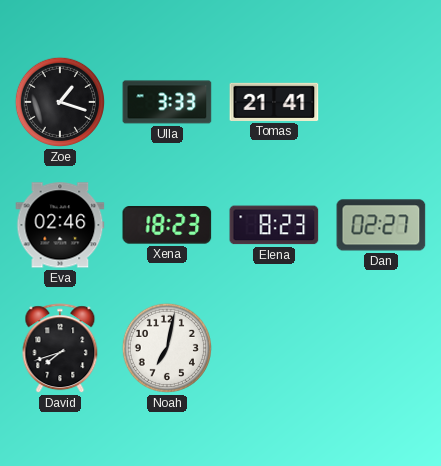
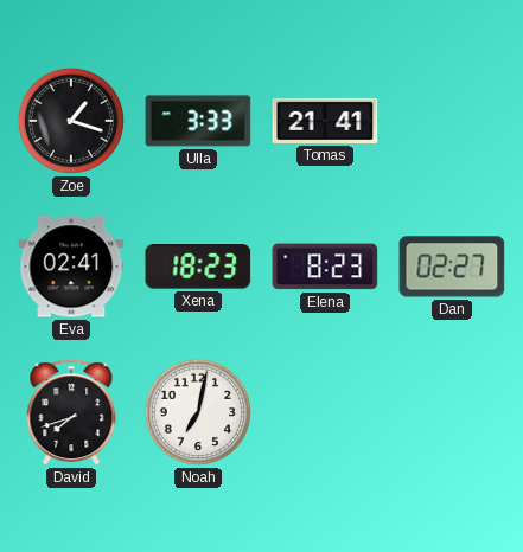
Eva: 02:46 -> 02:41 (71, 267)
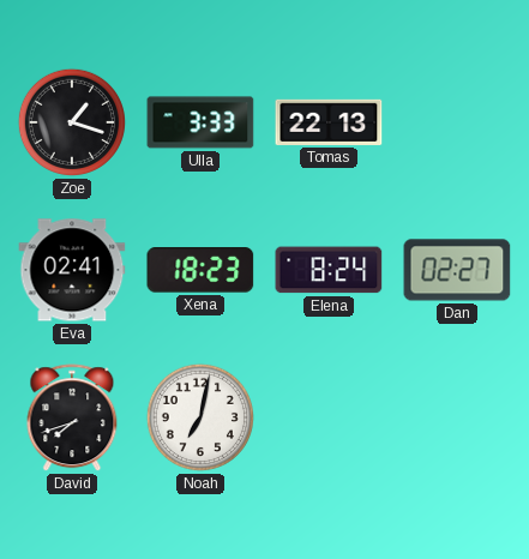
Tomas: 21:41 -> 22:13 (329, 122)
Elena: 8:23 -> 8:24 (329, 270)
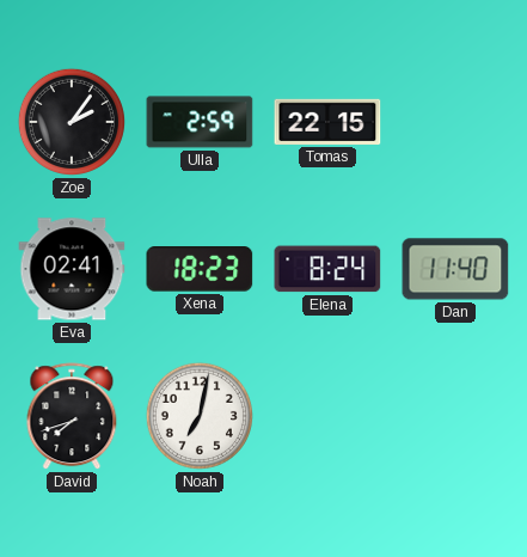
Zoe: 1:18 -> 2:06 (72, 122)
Ulla: 3:33 -> 2:59 (200, 122)
Tomas: 22:13 -> 22:15 (327, 122)
Dan: 02:27 -> 11:40 (455, 269)
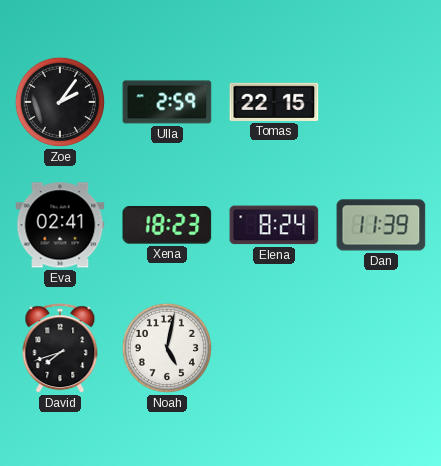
Dan: 11:40 -> 11:39 (381, 225)
Noah: 7:02 -> 5:02 (167, 348)
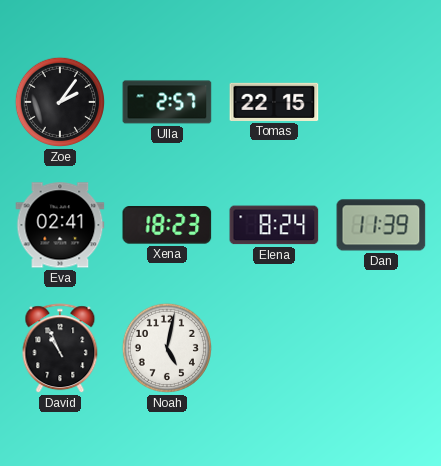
Ulla: 2:59 -> 2:57 (167, 102)
David: 7:42 -> 10:56 (60, 349)
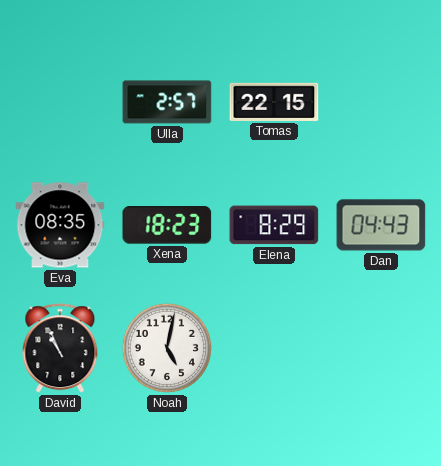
Zoe: 2:06 -> none (60, 102)
Eva: 02:41 -> 08:35 (60, 225)
Elena: 8:24 -> 8:29 (274, 225)
Dan: 11:39 -> 04:43 (381, 225)
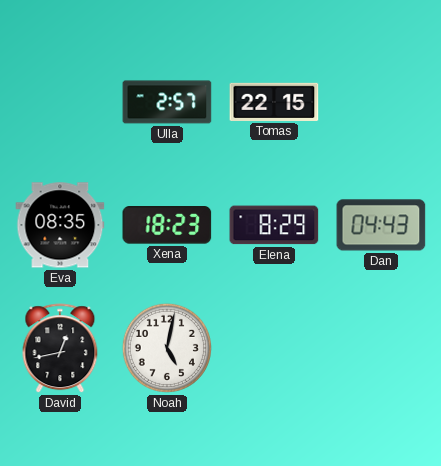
David: 10:56 -> 12:43 (60, 349)
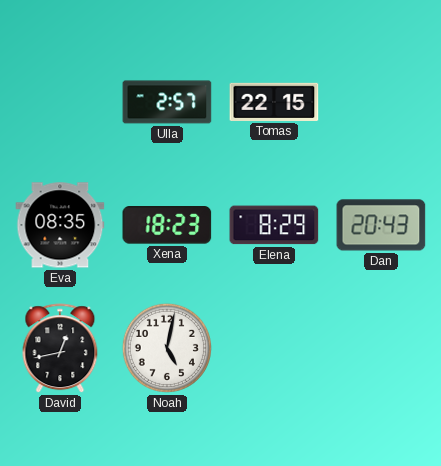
Dan: 04:43 -> 20:43 (381, 225)
